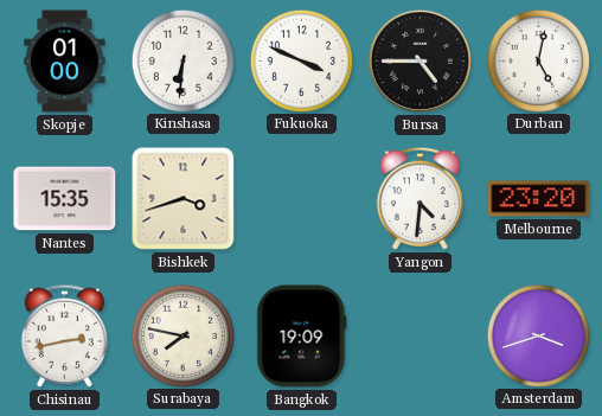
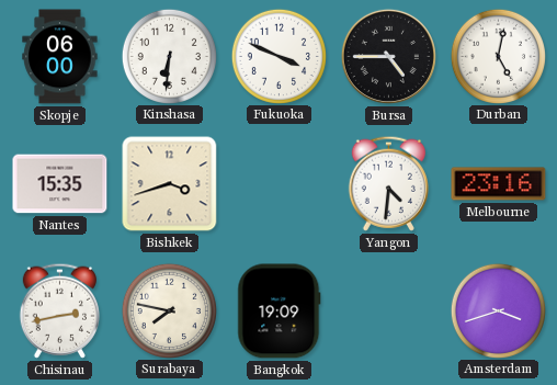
Skopje: 01:00 -> 06:00 (60, 57)
Melbourne: 23:20 -> 23:16 (499, 184)
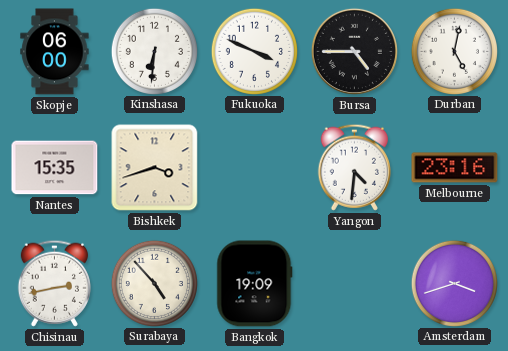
Surabaya: 7:47 -> 4:53 (154, 283)
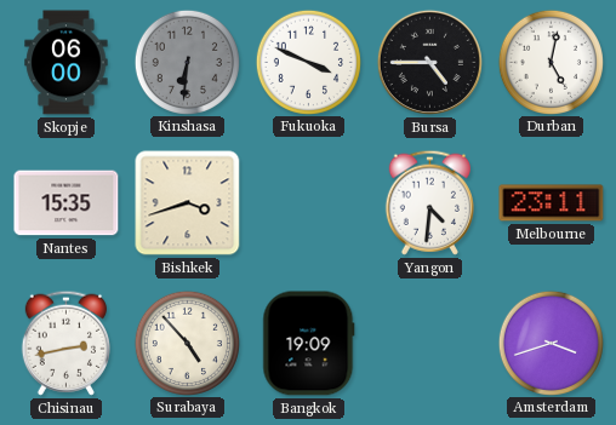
Kinshasa dial: white -> grey (187, 62)
Melbourne: 23:16 -> 23:11 (552, 203)
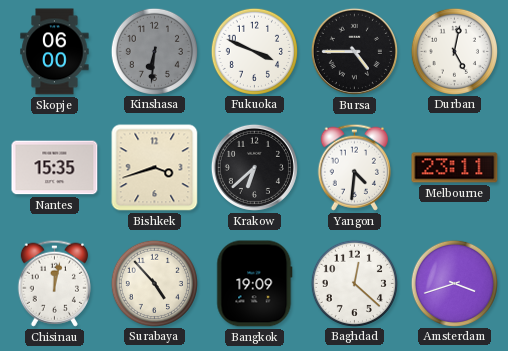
Krakow: none -> 6:38 (254, 167)
Chisinau: 2:43 -> 12:02 (54, 283)
Baghdad: none -> 12:22 (354, 283)
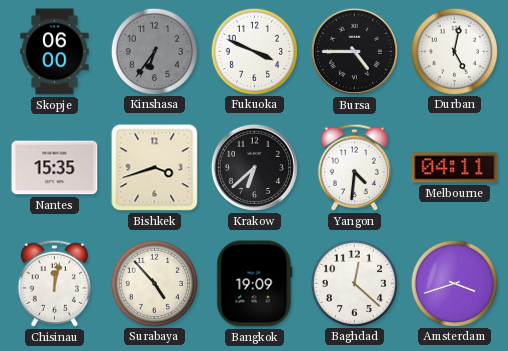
Kinshasa: 6:31 -> 6:36 (154, 51)
Melbourne: 23:11 -> 04:11 (455, 168)
